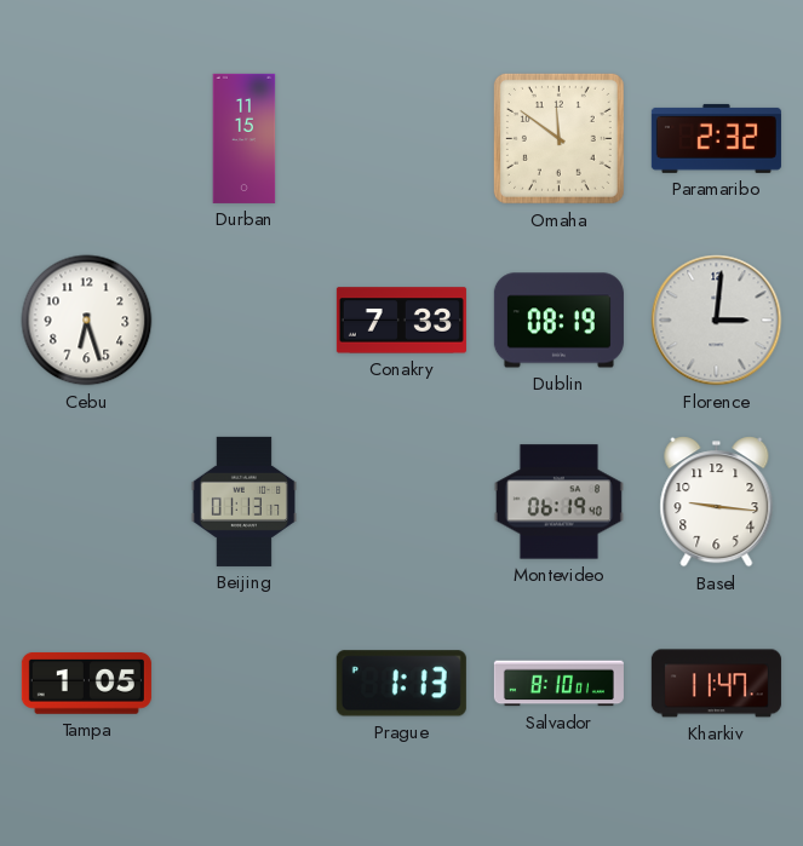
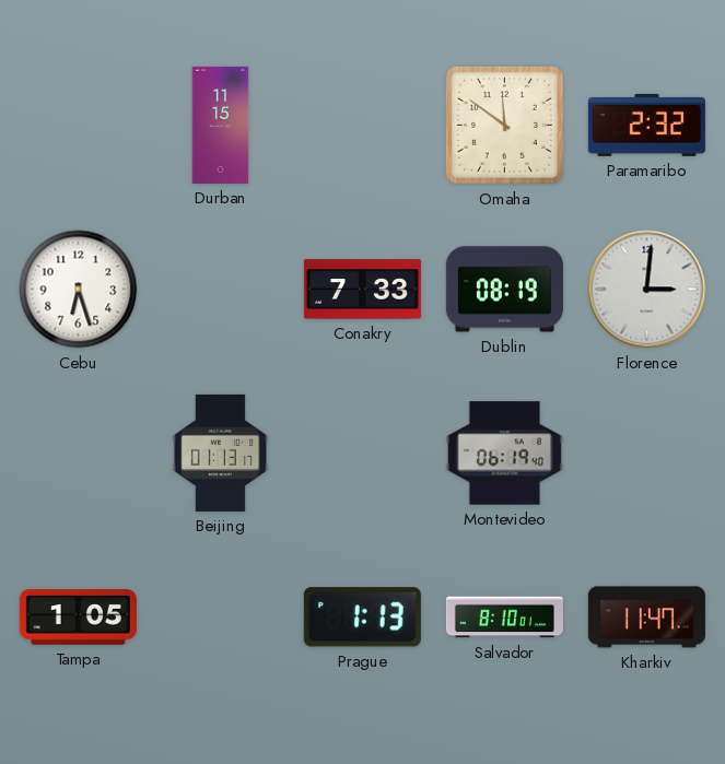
Basel: 9:16 -> none (717, 502)
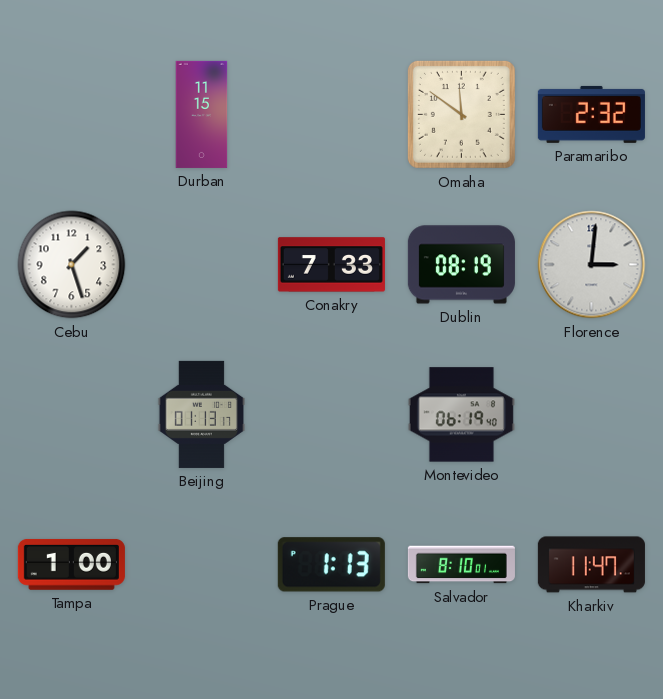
Cebu: 6:27 -> 1:27 (72, 265)
Tampa: 1:05 -> 1:00 (71, 564)
